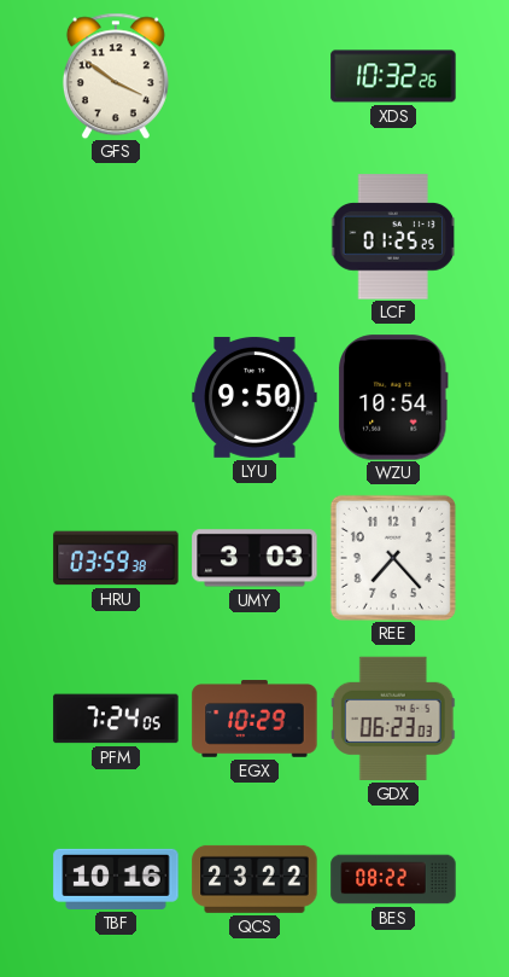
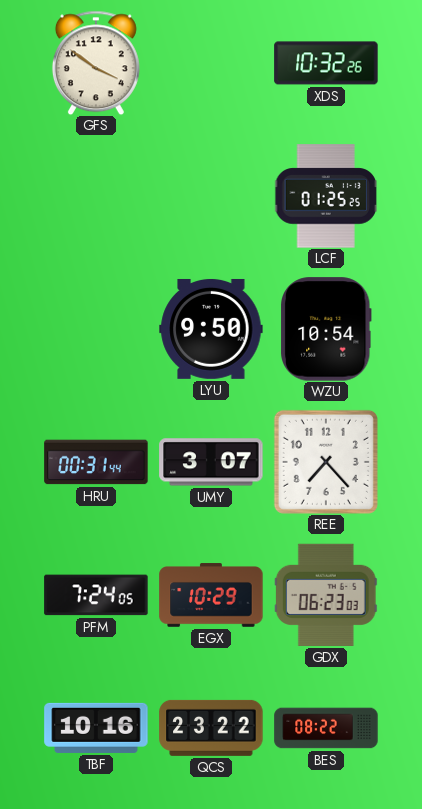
HRU: 03:59 -> 00:31 (96, 462)
UMY: 3:03 -> 3:07 (211, 462)
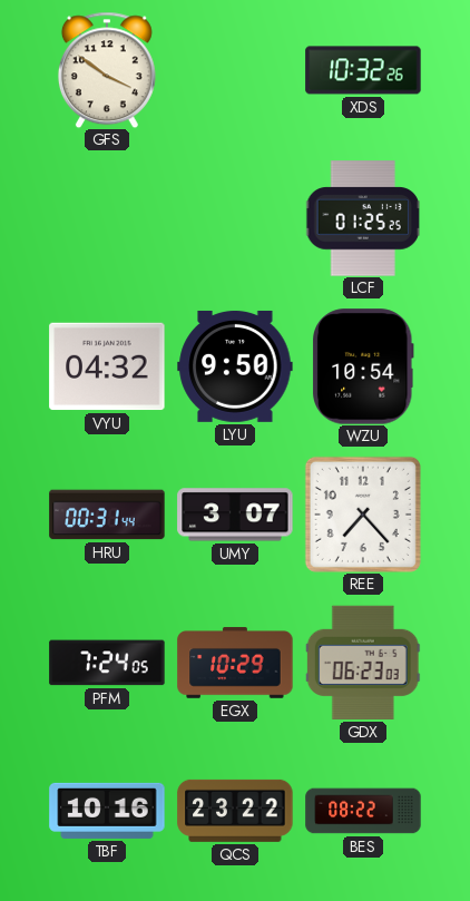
VYU: none -> 04:32 (107, 366)
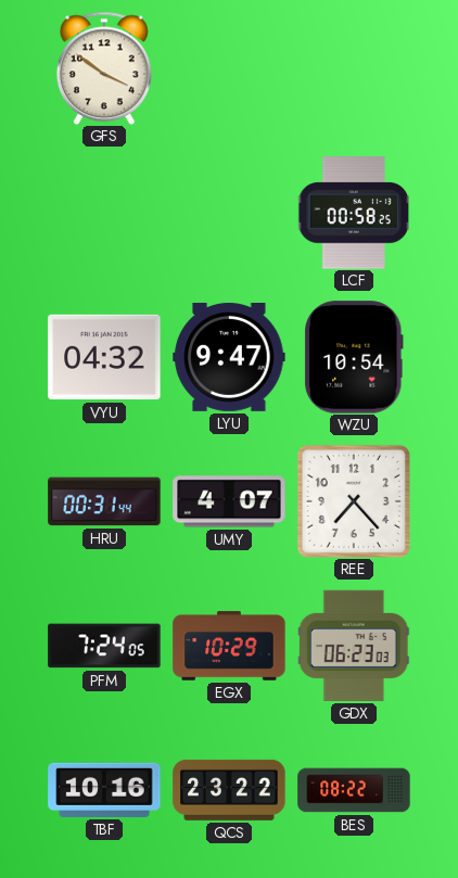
XDS: 10:32 -> none (363, 70)
LCF: 01:25 -> 00:58 (354, 213)
LYU: 9:50 -> 9:47 (229, 357)
UMY: 3:07 -> 4:07 (229, 501)
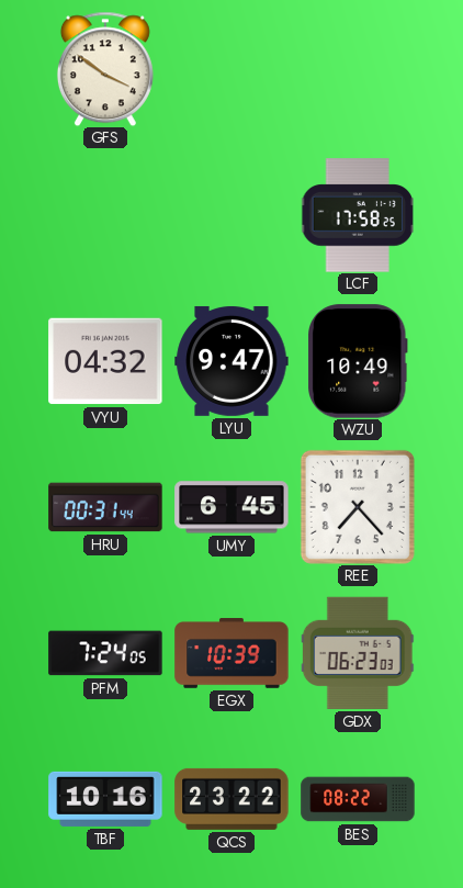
LCF: 00:58 -> 17:58 (358, 215)
WZU: 10:54 -> 10:49 (358, 361)
UMY: 4:07 -> 6:45 (231, 507)
EGX: 10:29 -> 10:39 (231, 653)
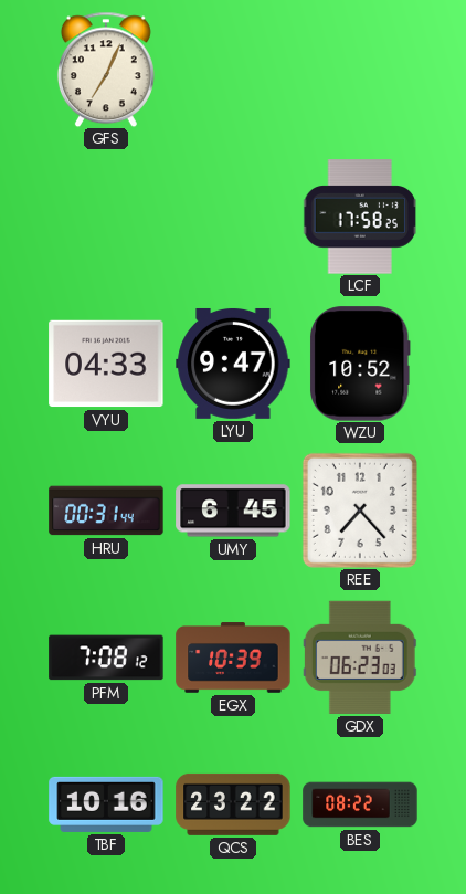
GFS: 3:51 -> 7:04 (106, 70)
VYU: 04:32 -> 04:33 (106, 364)
WZU: 10:49 -> 10:52 (360, 364)
PFM: 7:24 -> 7:08 (106, 658)
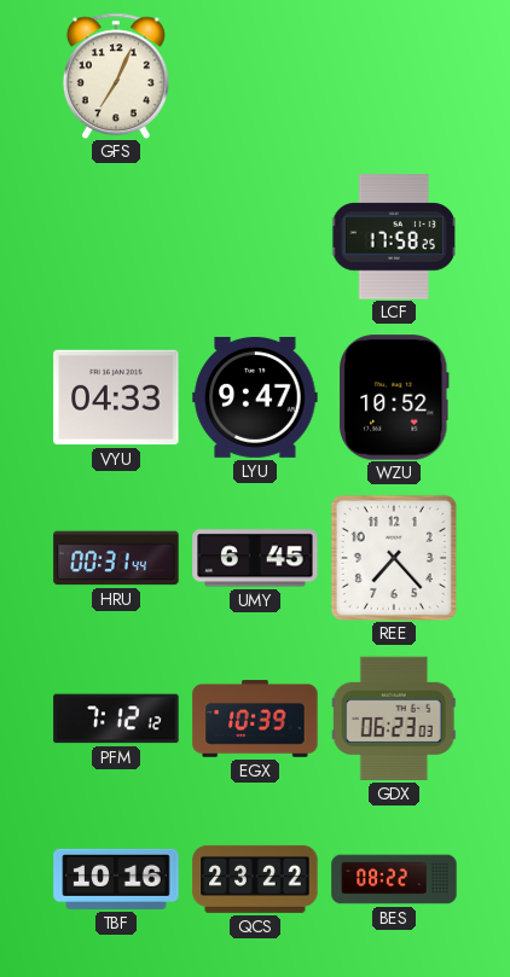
PFM: 7:08 -> 7:12 (116, 719)
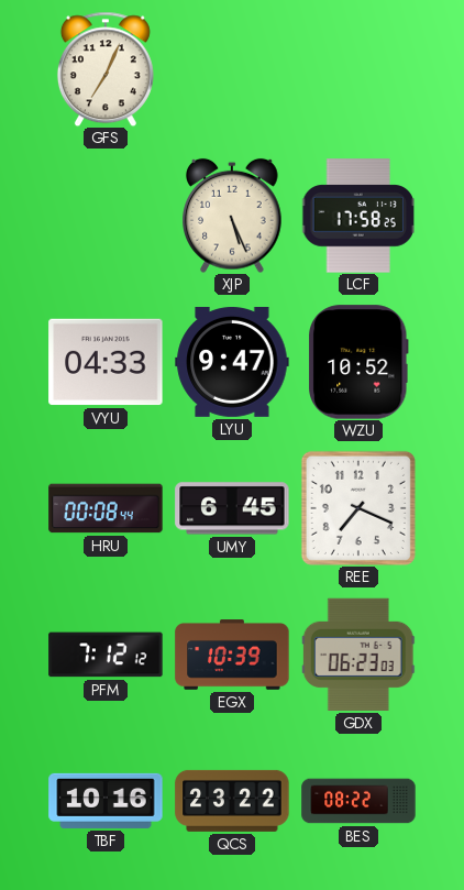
XJP: none -> 5:26 (232, 216)
HRU: 00:31 -> 00:08 (106, 508)
REE: 7:23 -> 7:19 (358, 508)
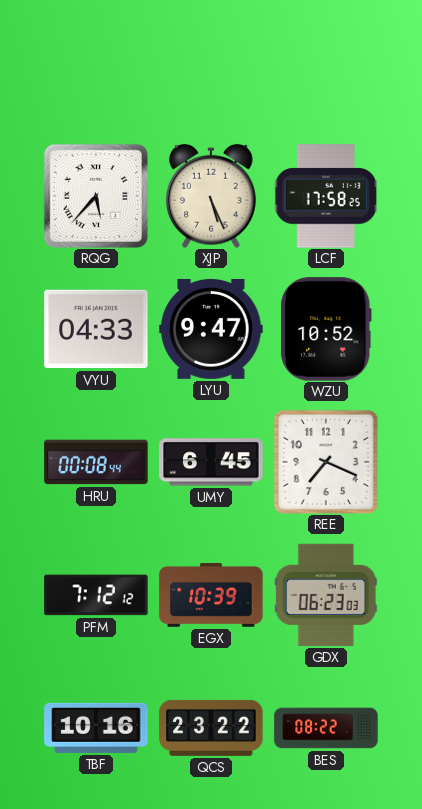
GFS: 7:04 -> none (106, 69)
RQG: none -> 5:37 (96, 196)
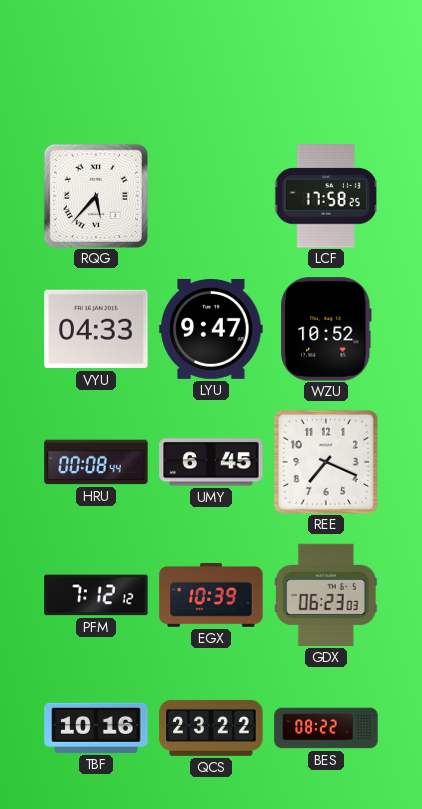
XJP: 5:26 -> none (211, 196)
